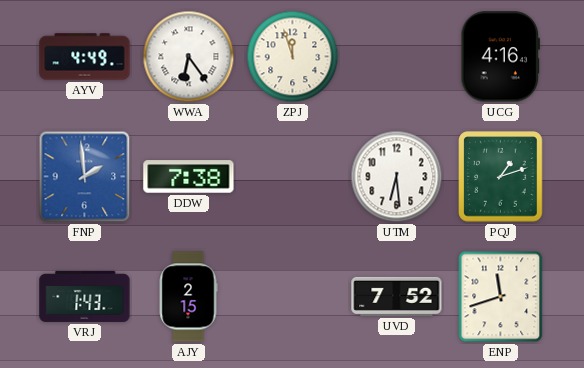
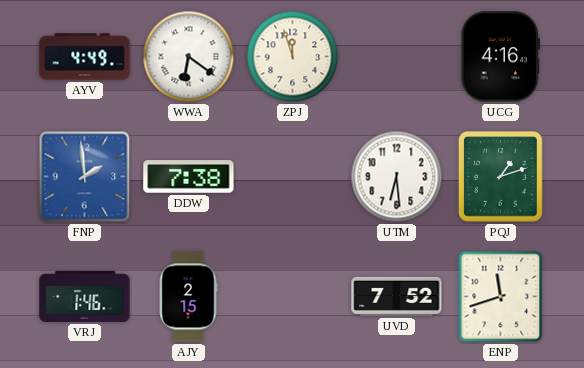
WWA: 6:24 -> 6:21 (189, 57)
VRJ: 1:43 -> 1:46 (85, 296)
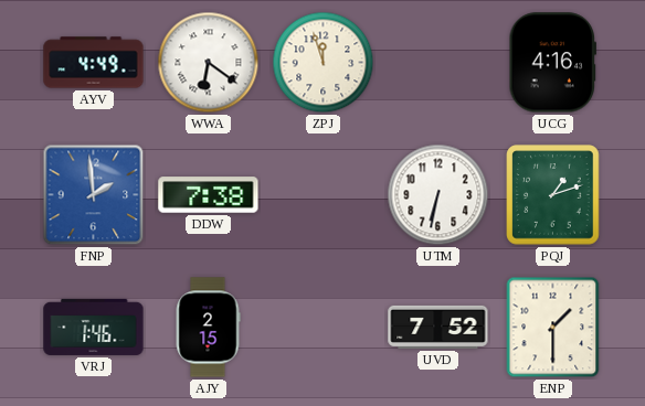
UTM: 6:29 -> 6:32 (438, 195)
ENP: 11:42 -> 1:30 (553, 328)
